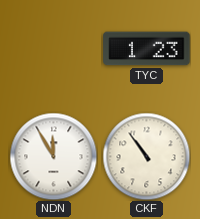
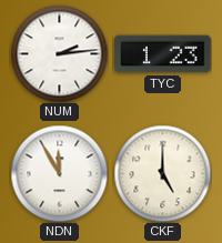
NUM: none -> 2:14 (59, 53)
CKF: 10:54 -> 5:00 (162, 173)
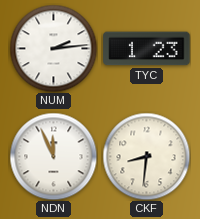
NDN: 11:55 -> 11:56 (53, 156)
CKF: 5:00 -> 8:31 (146, 156)
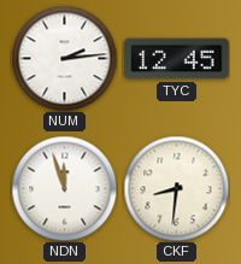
TYC: 1:23 -> 12:45 (177, 59)
NDN: 11:56 -> 11:57 (64, 188)
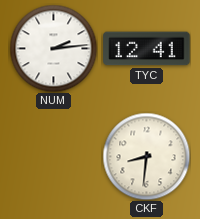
TYC: 12:45 -> 12:41 (147, 49)
NDN: 11:57 -> none (64, 188)
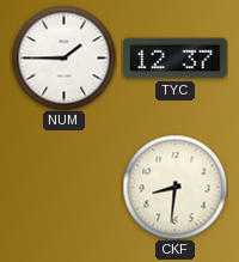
NUM: 2:14 -> 1:45 (63, 57)
TYC: 12:41 -> 12:37 (176, 59)
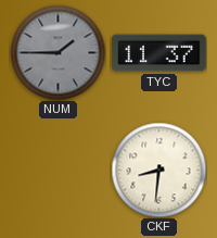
NUM dial: white -> grey (58, 52)
TYC: 12:37 -> 11:37 (159, 53)
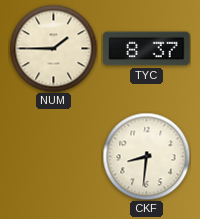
NUM dial: grey -> cream (53, 48)
TYC: 11:37 -> 8:37 (147, 49)
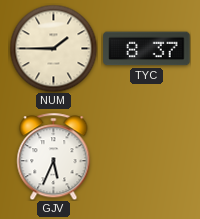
GJV: none -> 5:34 (54, 156)
CKF: 8:31 -> none (146, 156)
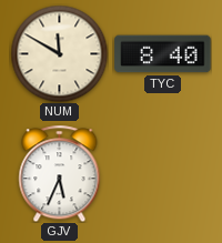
NUM: 1:45 -> 11:50 (59, 53)
TYC: 8:37 -> 8:40 (163, 54)
